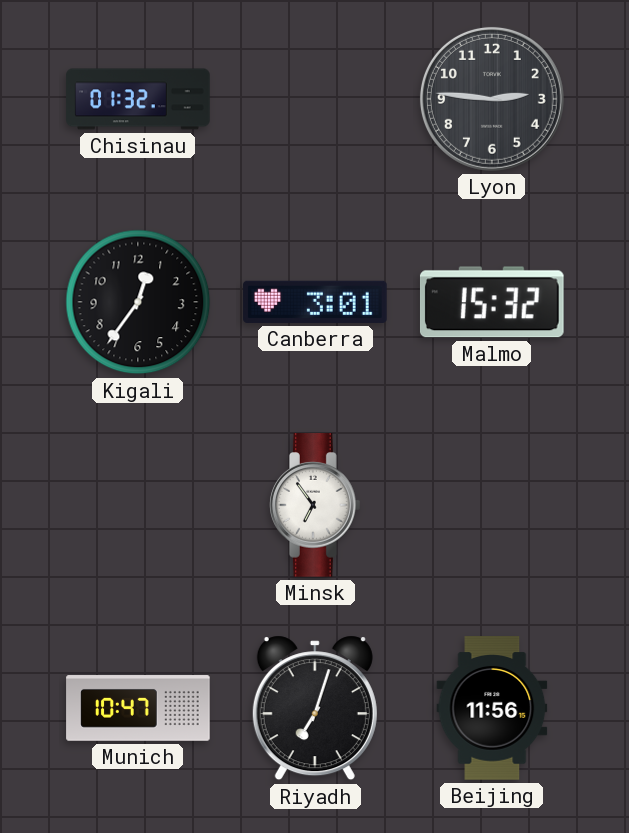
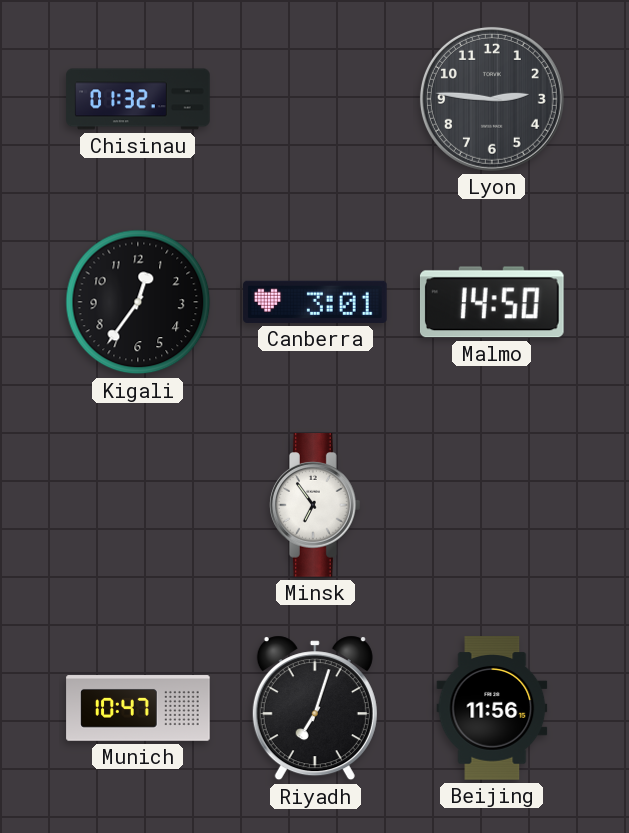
Malmo: 15:32 -> 14:50 (492, 302)
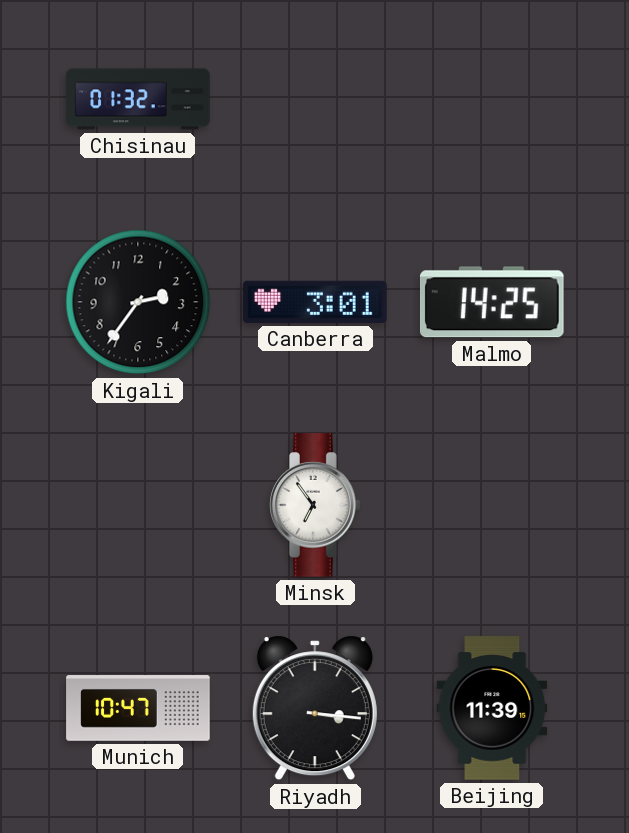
Lyon: 2:46 -> none (492, 99)
Kigali: 12:36 -> 2:36 (138, 302)
Malmo: 14:50 -> 14:25 (492, 302)
Riyadh: 7:03 -> 3:16 (315, 708)
Beijing: 11:56 -> 11:39 (492, 708)
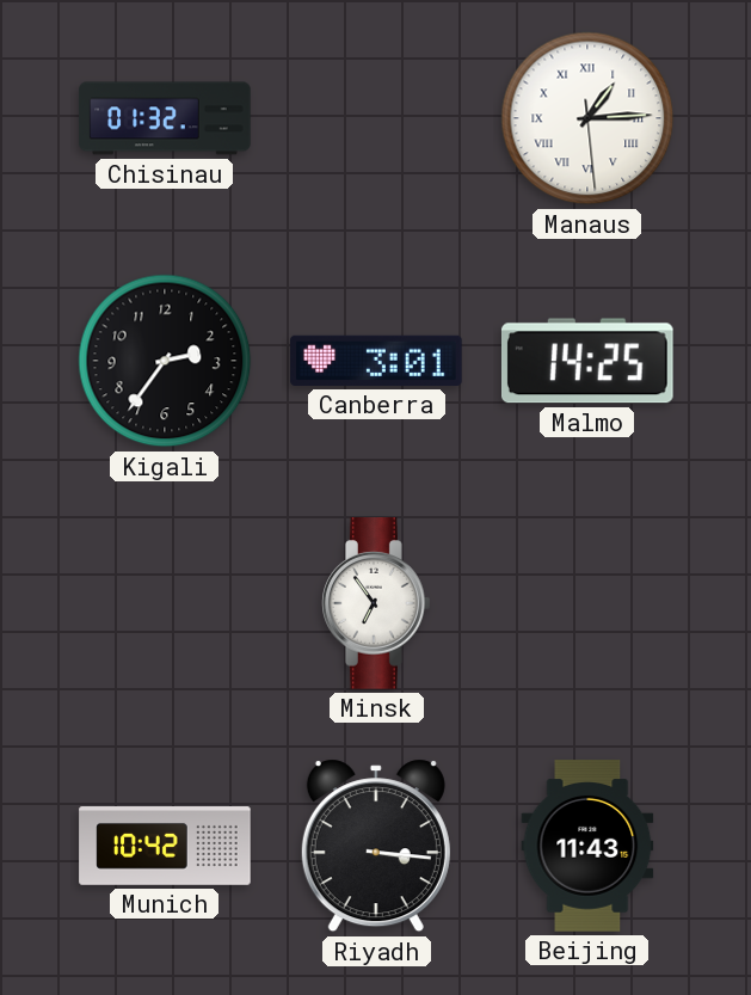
Manaus: none -> 1:14 (587, 118)
Munich: 10:47 -> 10:42 (165, 846)
Beijing: 11:39 -> 11:43 (587, 846)
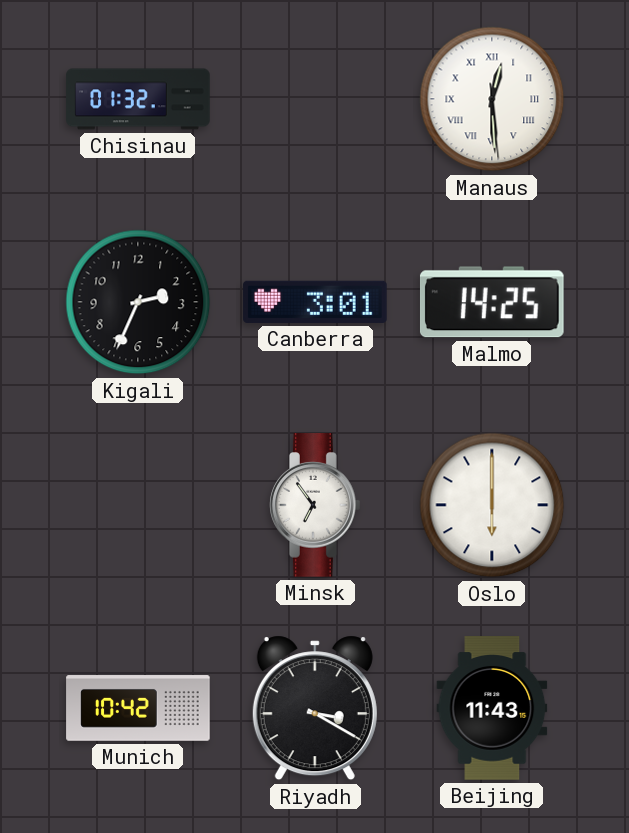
Manaus: 1:14 -> 12:29 (492, 99)
Kigali: 2:36 -> 2:34 (138, 302)
Oslo: none -> 6:00 (492, 505)
Riyadh: 3:16 -> 3:20 (315, 708)
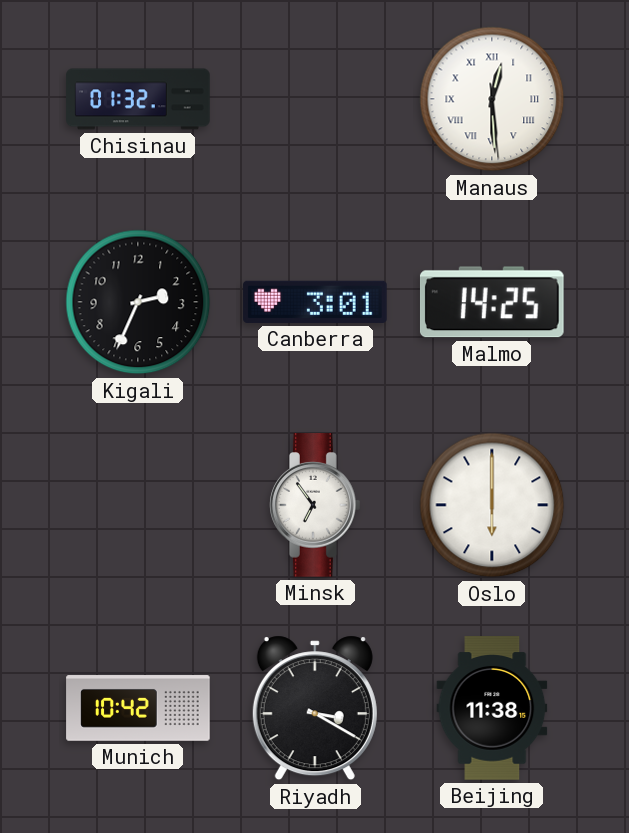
Beijing: 11:43 -> 11:38 (492, 708)
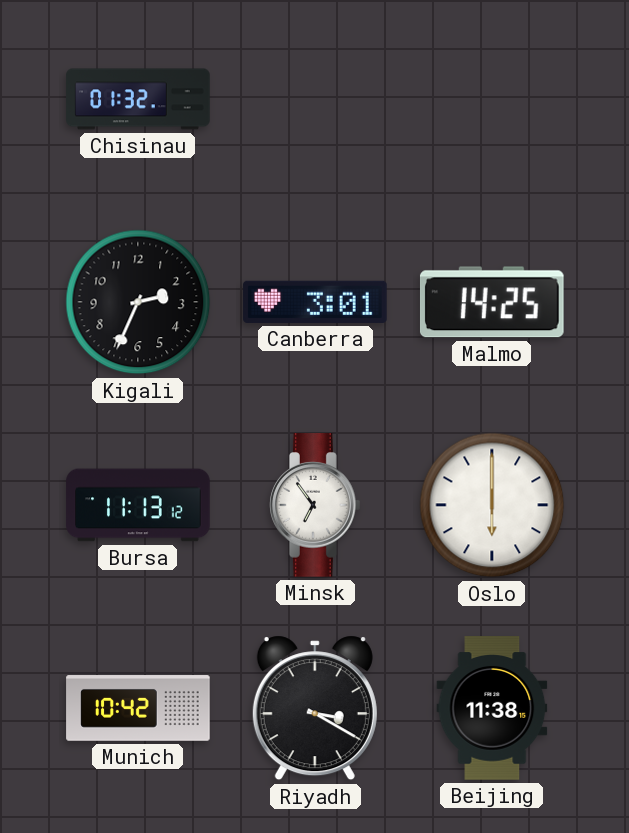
Manaus: 12:29 -> none (492, 99)
Bursa: none -> 11:13 (138, 505)
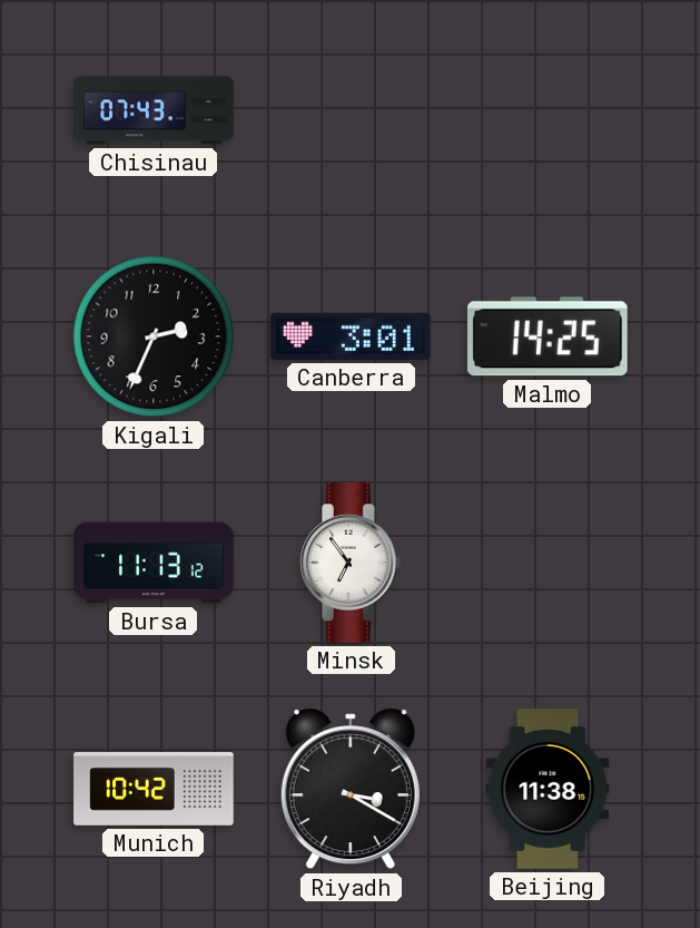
Chisinau: 01:32 -> 07:43 (154, 110)
Oslo: 6:00 -> none (492, 505)
